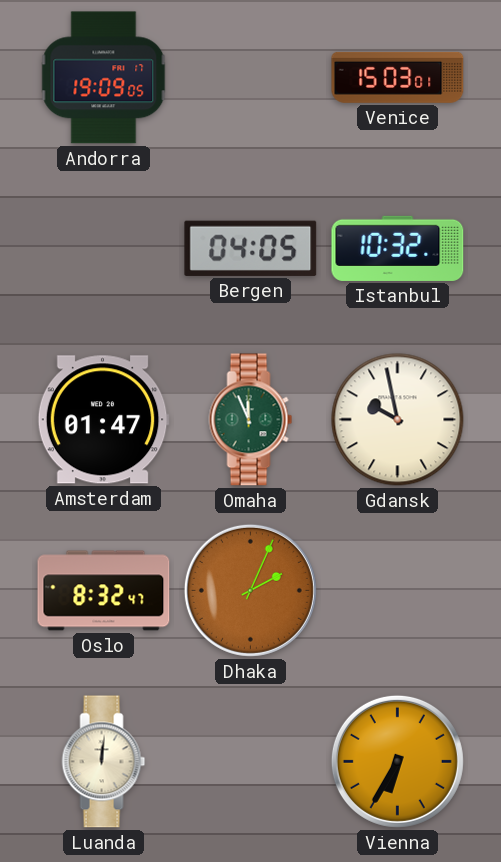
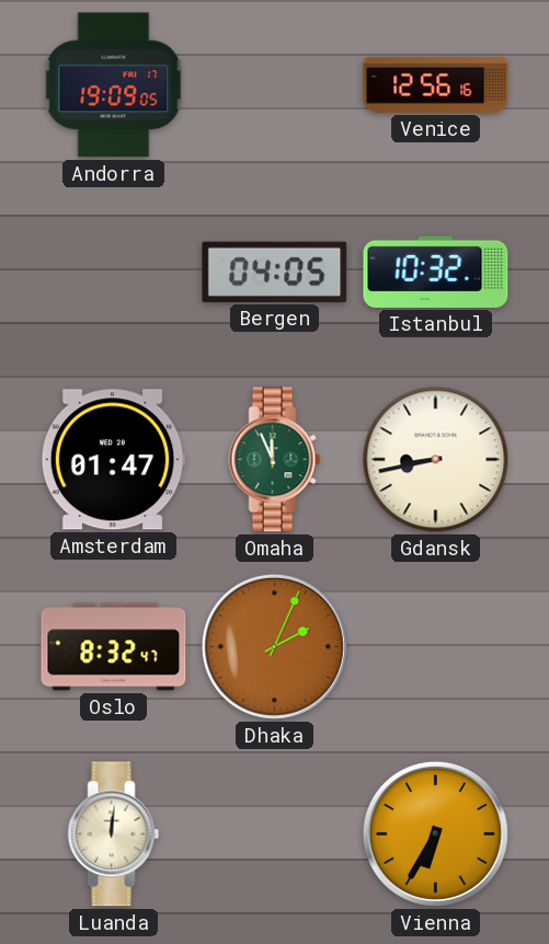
Venice: 15:03 -> 12:56 (436, 84)
Gdansk: 9:58 -> 8:43 (436, 460)
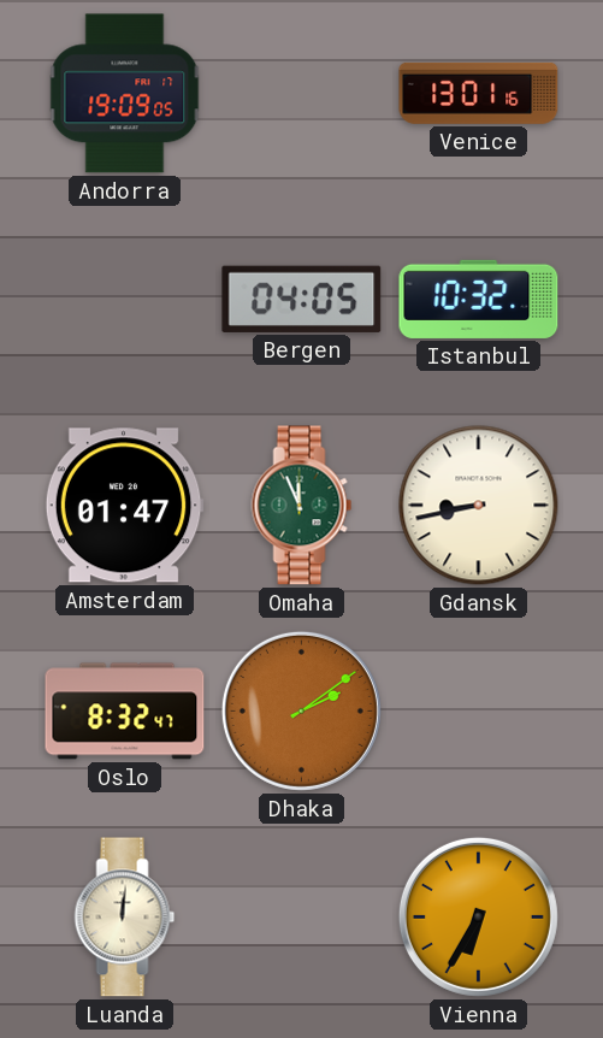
Venice: 12:56 -> 13:01 (479, 93)
Dhaka: 2:04 -> 2:09 (301, 710)
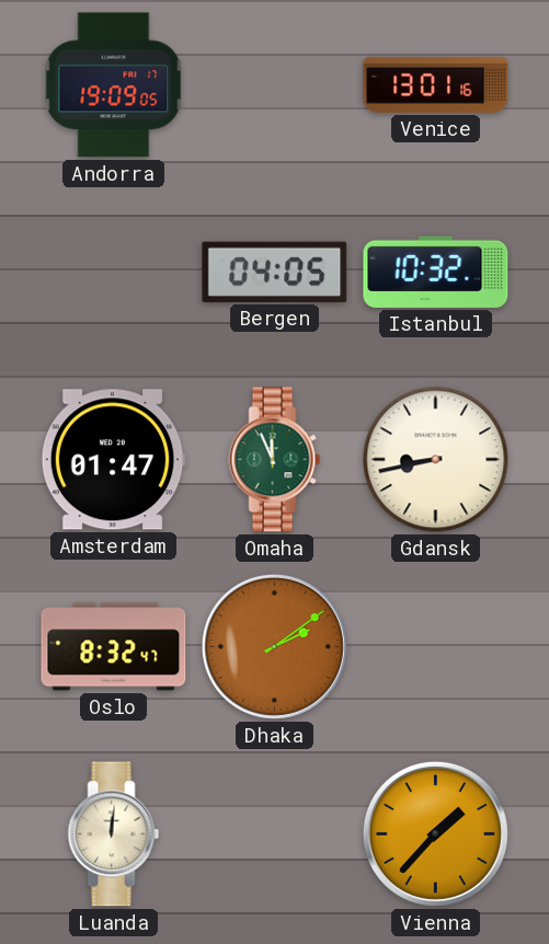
Vienna: 6:35 -> 1:37 (435, 833)
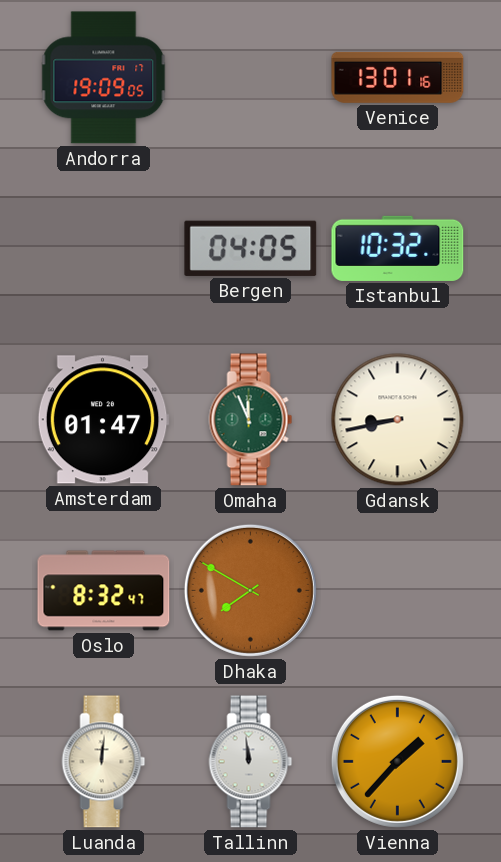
Dhaka: 2:09 -> 7:50 (250, 590)
Tallinn: none -> 11:59 (251, 762)
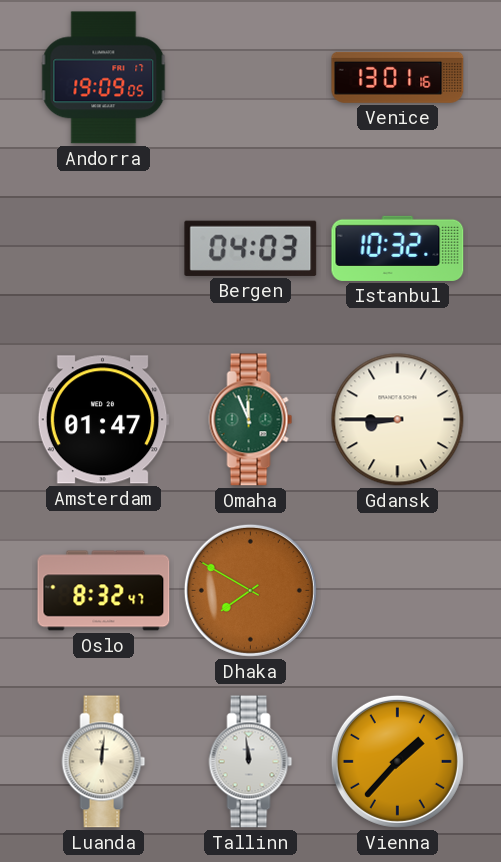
Bergen: 04:05 -> 04:03 (251, 248)
Gdansk: 8:43 -> 8:45 (398, 420)
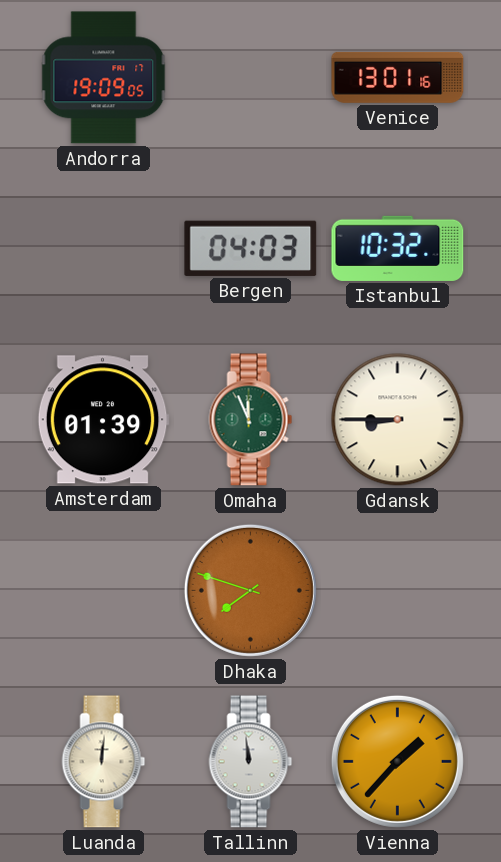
Amsterdam: 01:47 -> 01:39 (103, 420)
Oslo: 8:32 -> none (104, 591)
Dhaka: 7:50 -> 7:48 (250, 590)
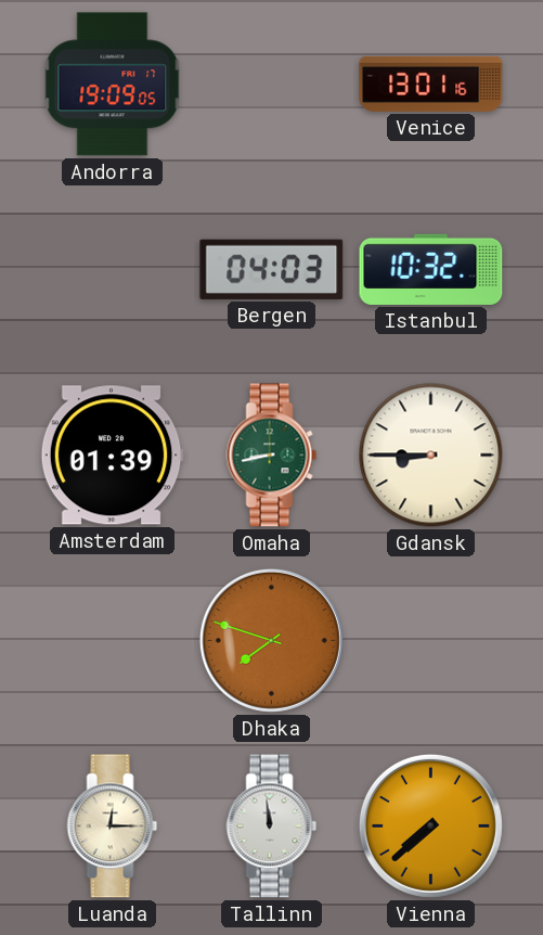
Omaha: 11:56 -> 8:43 (272, 456)
Luanda: 12:01 -> 12:15 (113, 827)
Vienna: 1:37 -> 7:38 (430, 825)
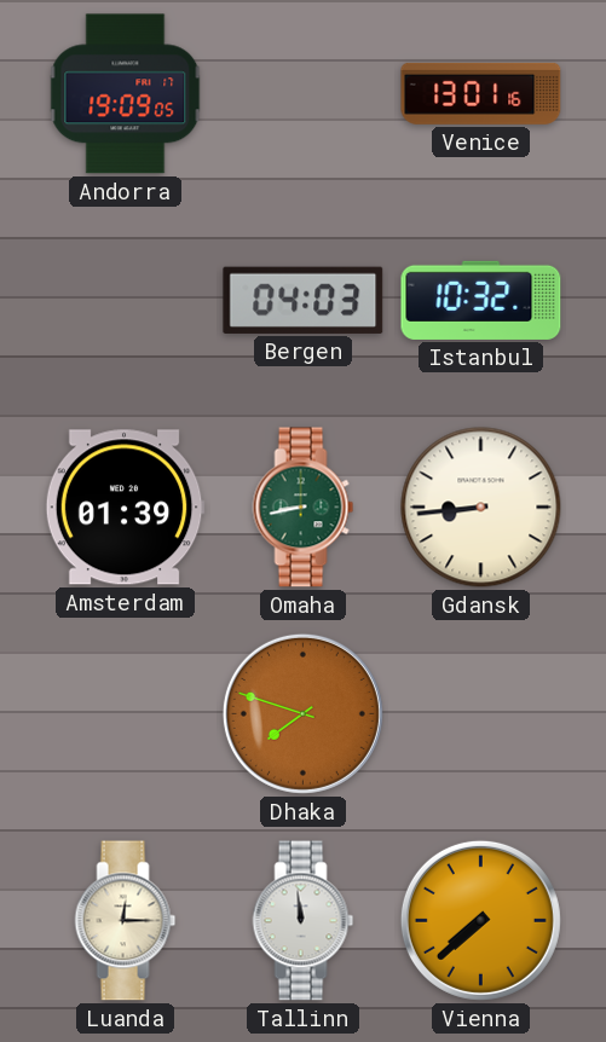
Gdansk: 8:45 -> 8:44 (481, 508)
